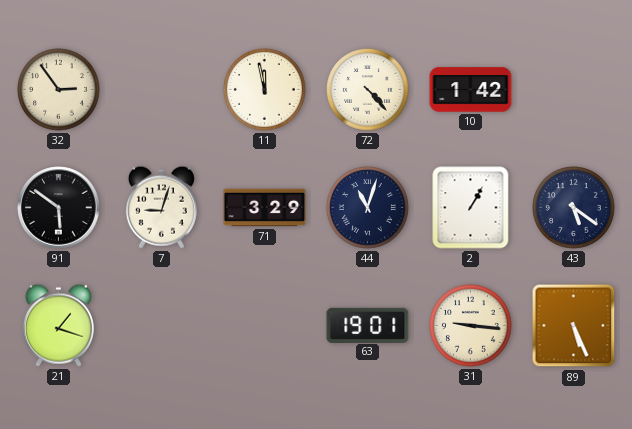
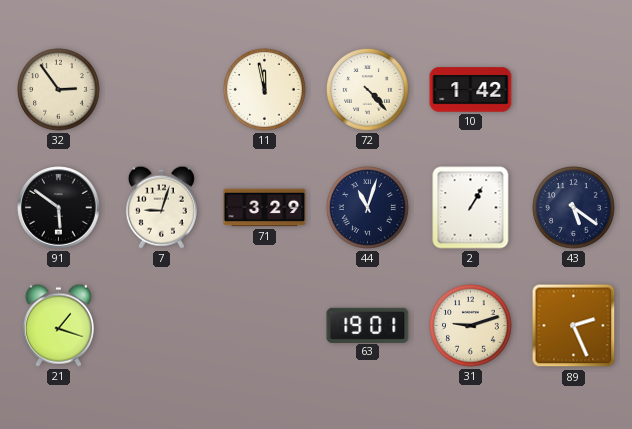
31: 9:16 -> 9:12 (471, 326)
89: 5:26 -> 2:26 (574, 326)
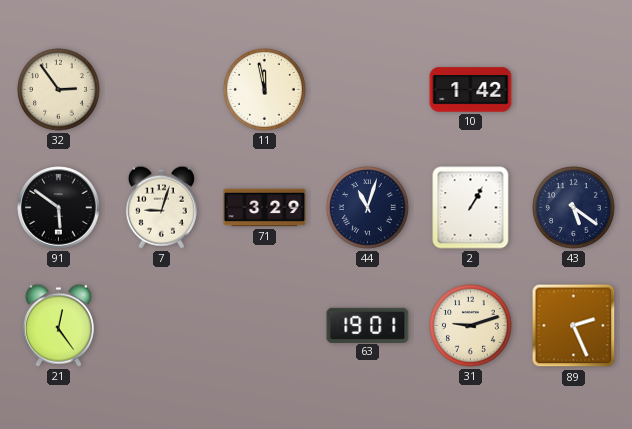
72: 4:23 -> none (368, 90)
21: 1:18 -> 12:24 (58, 325)
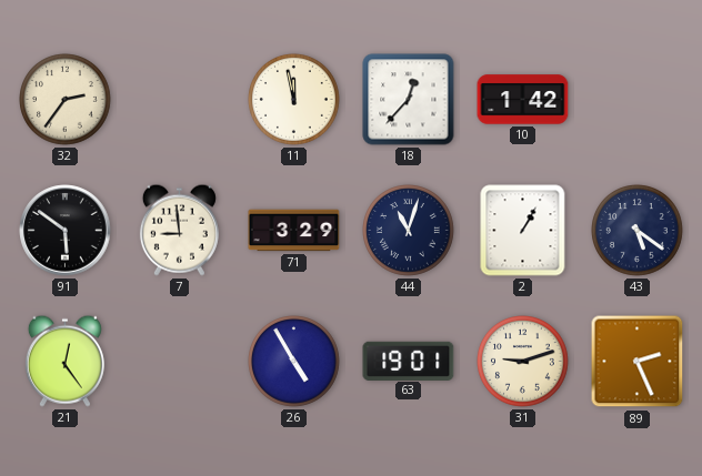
32: 2:54 -> 2:36 (66, 100)
18: none -> 12:37 (409, 100)
7: 9:03 -> 8:59 (179, 230)
26: none -> 4:55 (294, 362)
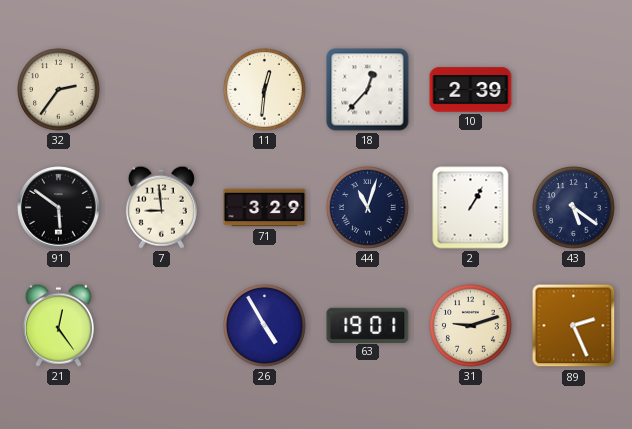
11: 11:58 -> 12:31 (265, 90)
10: 1:42 -> 2:39 (471, 90)
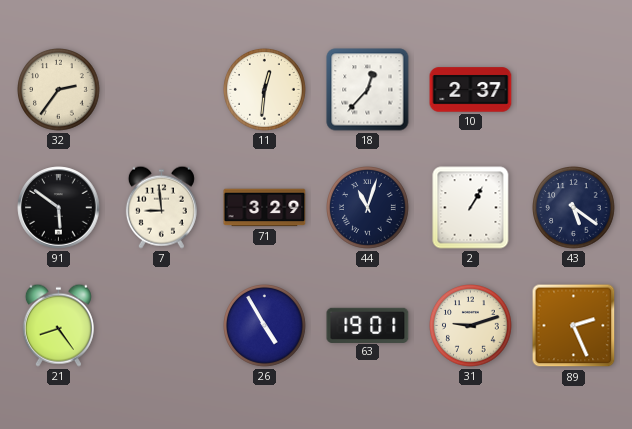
10: 2:39 -> 2:37 (471, 90)
21: 12:24 -> 8:24 (58, 325)
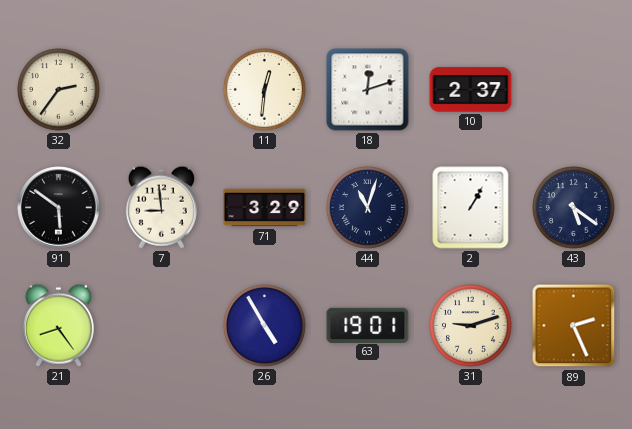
18: 12:37 -> 12:12 (368, 90)
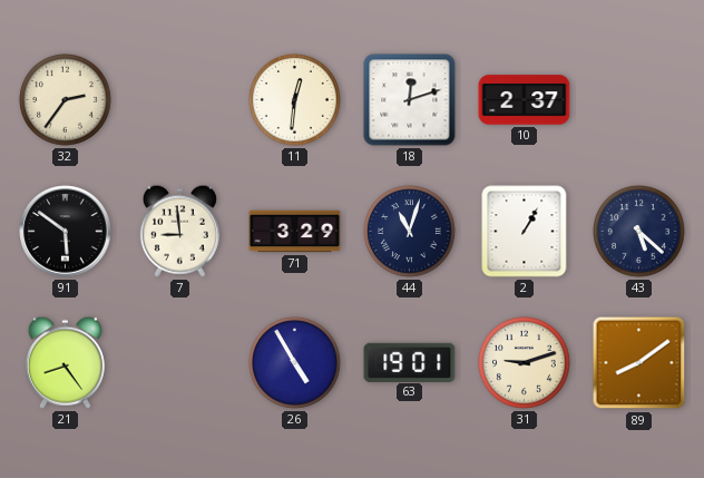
43: 5:21 -> 5:22 (639, 232)
89: 2:26 -> 8:09 (639, 363)
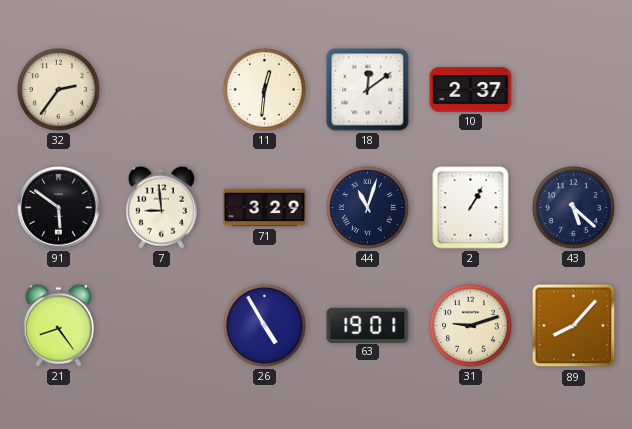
18: 12:12 -> 12:09 (368, 90)
89: 8:09 -> 8:07 (574, 326)
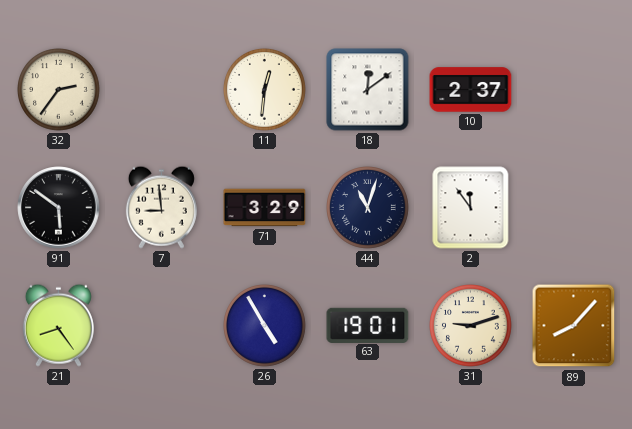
2: 1:05 -> 11:54 (471, 208)
43: 5:22 -> none (574, 208)
